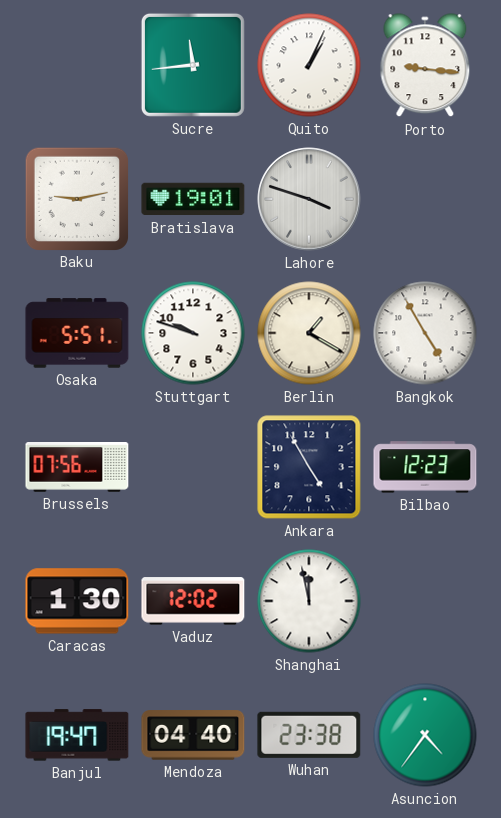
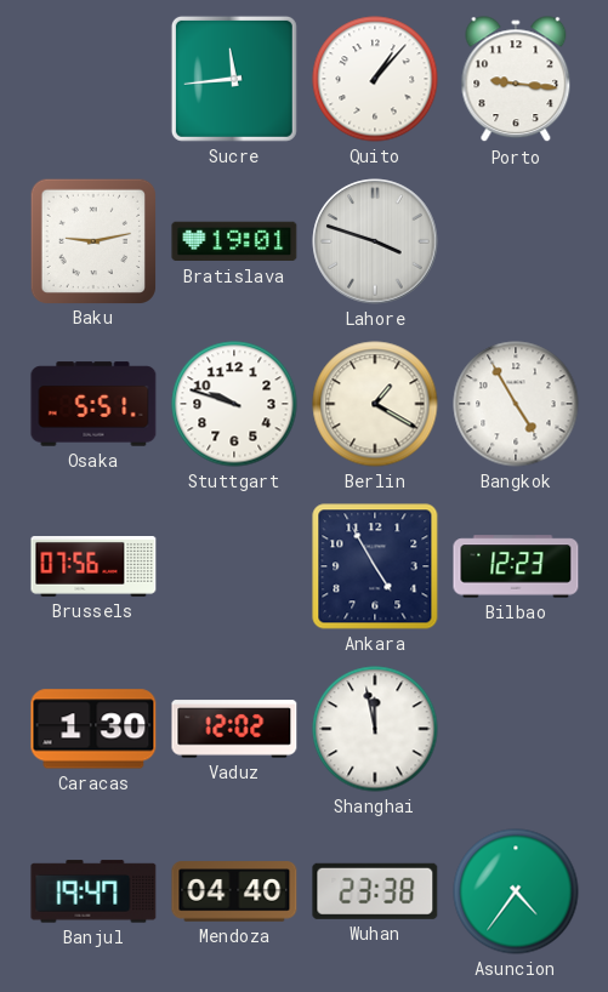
Quito: 1:04 -> 1:07 (375, 79)
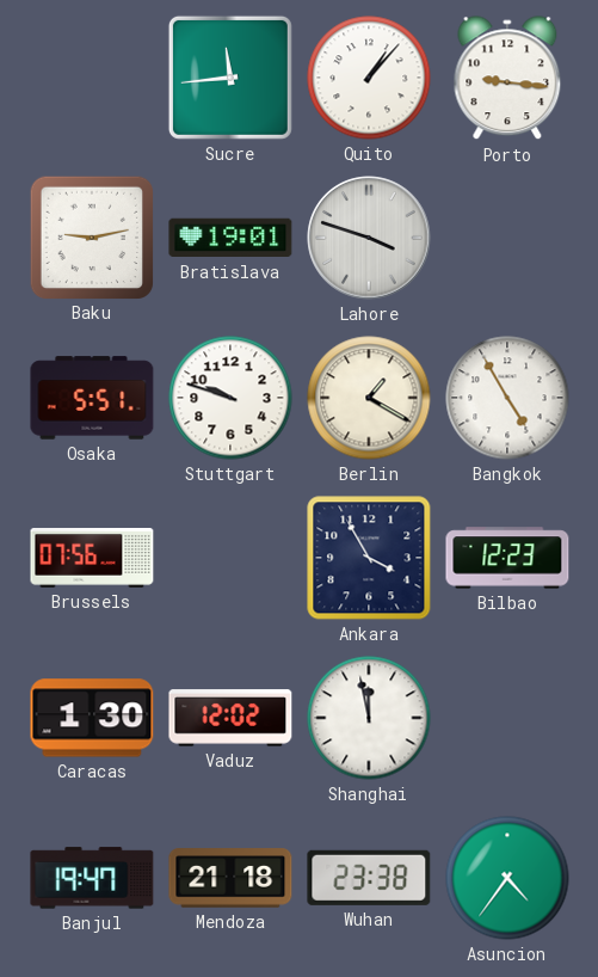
Ankara: 4:55 -> 3:55 (369, 558)
Mendoza: 04:40 -> 21:18 (230, 878)
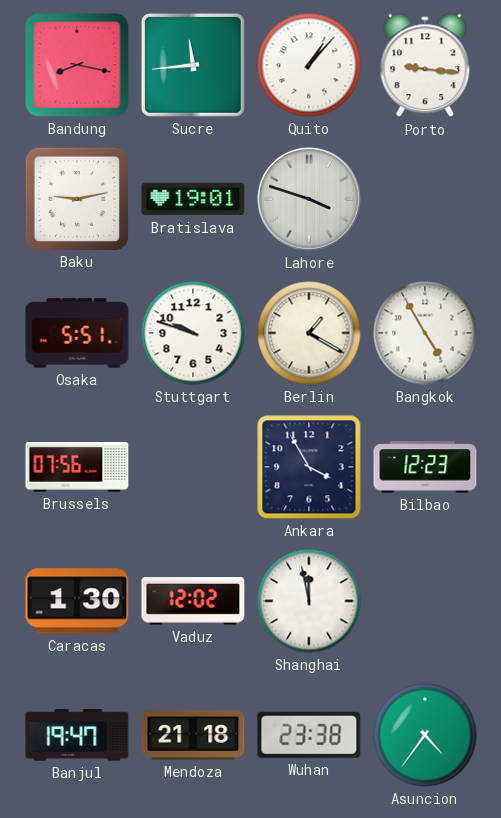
Bandung: none -> 8:17 (77, 65)
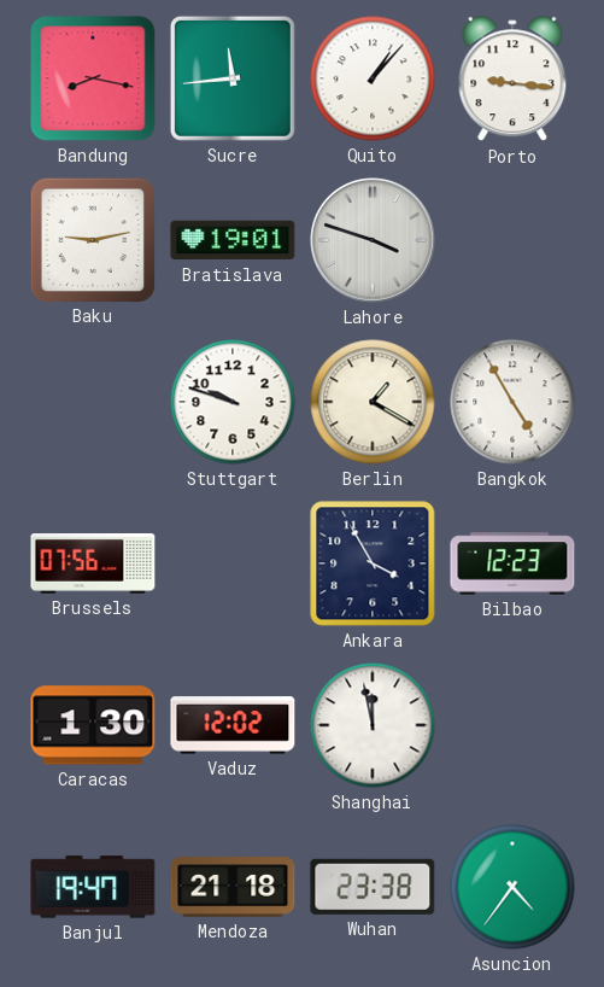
Osaka: 5:51 -> none (77, 333)
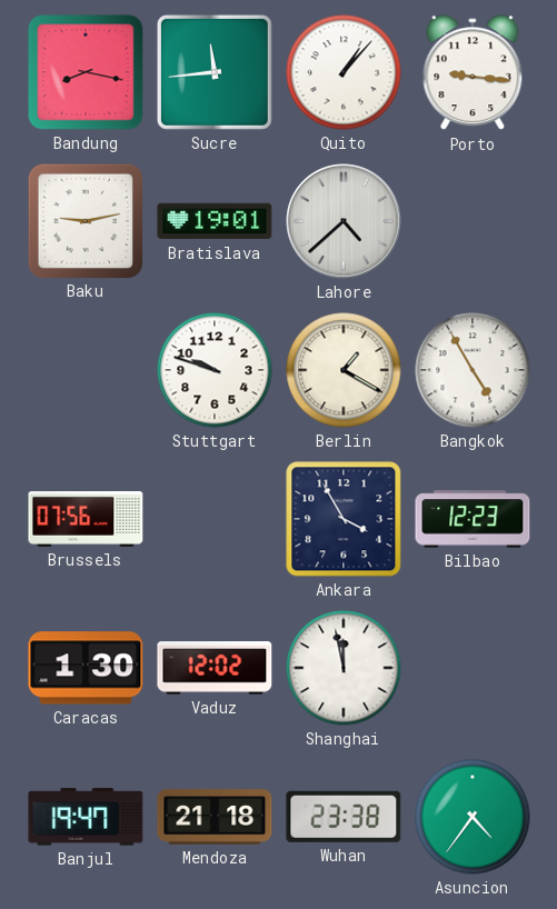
Lahore: 3:48 -> 4:38 (344, 221)
